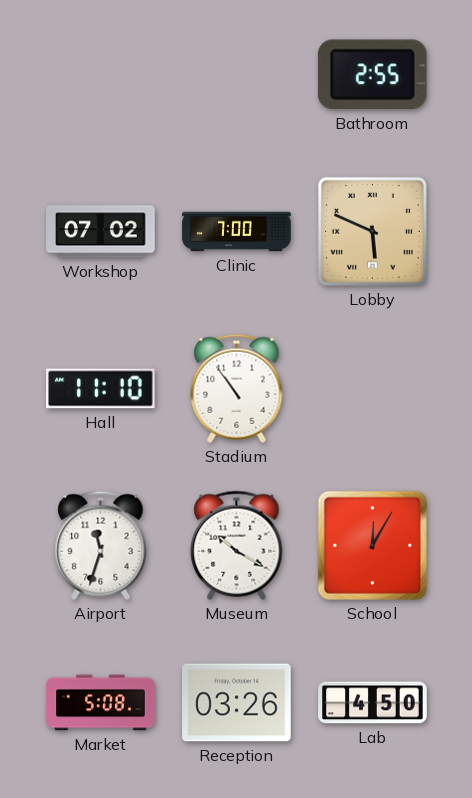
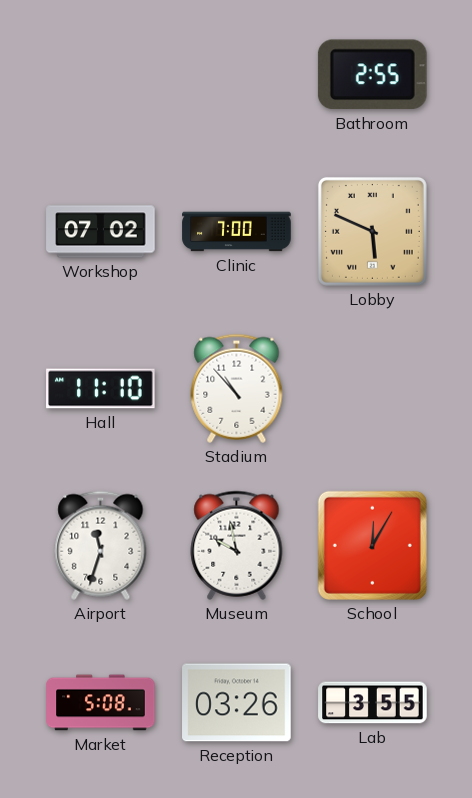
Stadium: 10:54 -> 10:53 (237, 388)
Museum: 10:20 -> 9:58 (237, 545)
Lab: 4:50 -> 3:55 (373, 703)
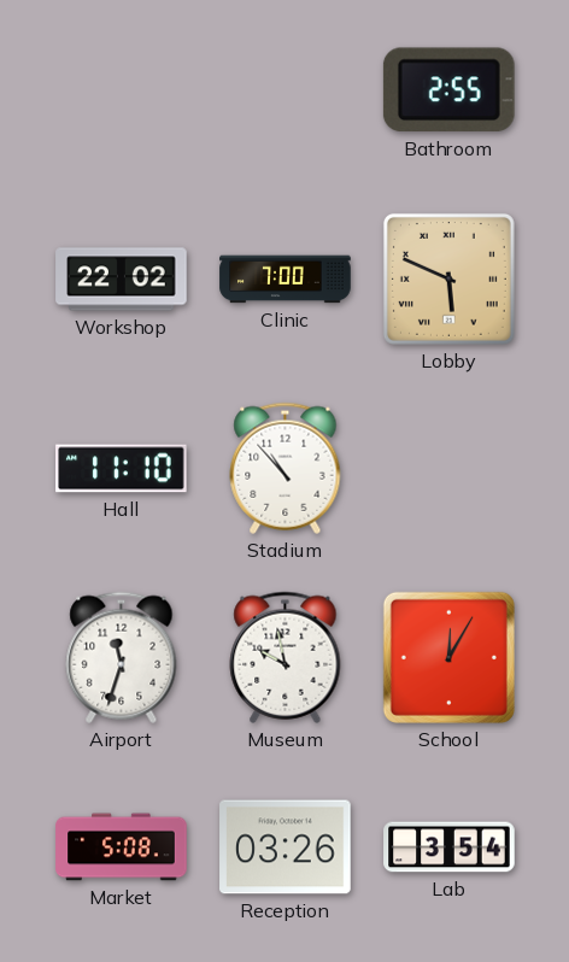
Workshop: 07:02 -> 22:02 (122, 280)
Lab: 3:55 -> 3:54 (450, 847)
